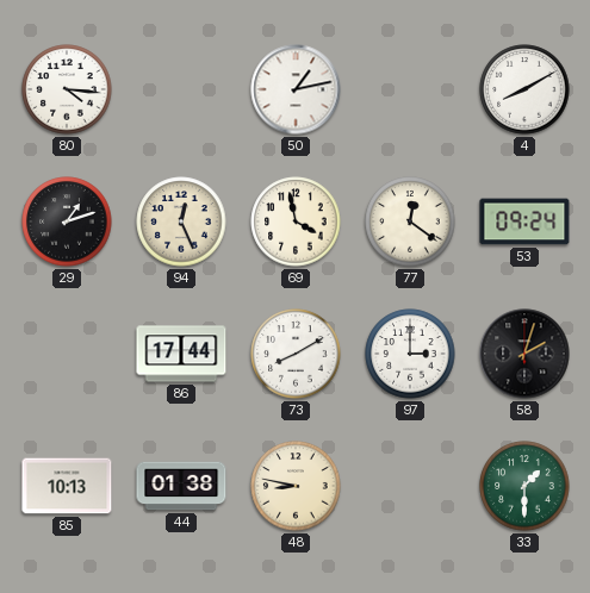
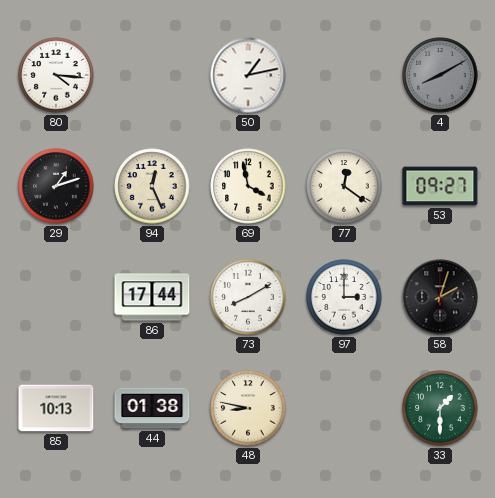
4 dial: white -> grey (440, 75)
53: 09:24 -> 09:27 (440, 186)
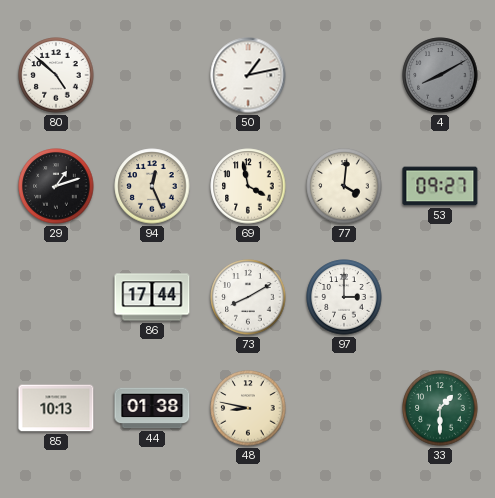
80: 4:16 -> 4:52 (56, 75)
77: 12:21 -> 4:01 (344, 186)
58: 2:03 -> none (440, 297)
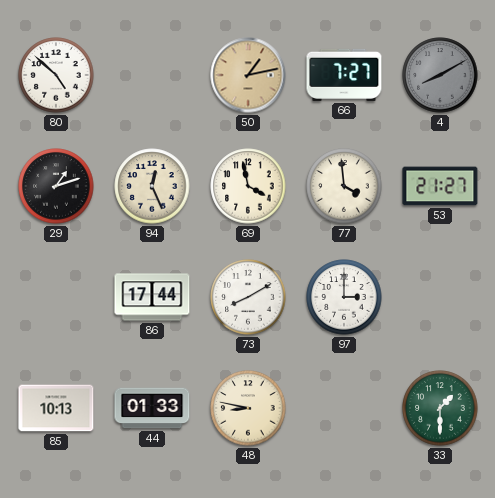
50 dial: white -> champagne (248, 75)
66: none -> 7:27 (344, 75)
77: 4:01 -> 3:59 (344, 186)
53: 09:27 -> 21:27 (440, 186)
44: 01:38 -> 01:33 (152, 408)
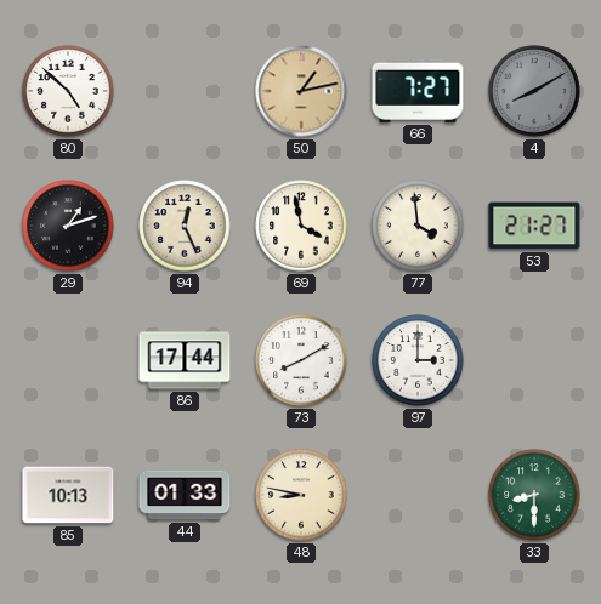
33: 1:30 -> 8:30 (534, 495)
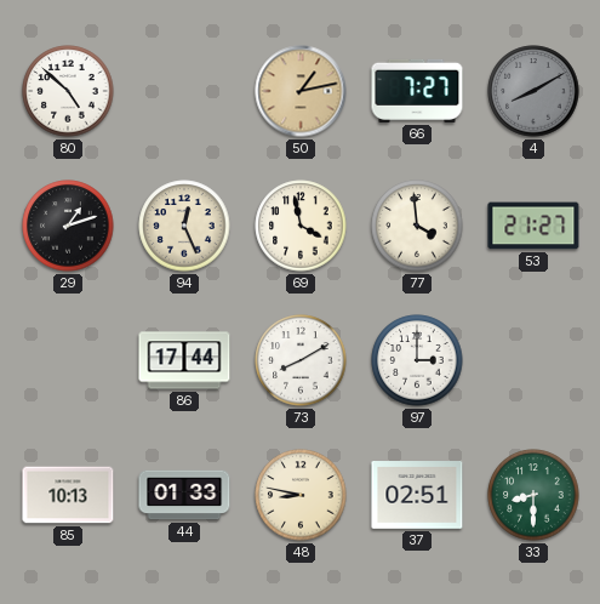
37: none -> 02:51 (417, 496)
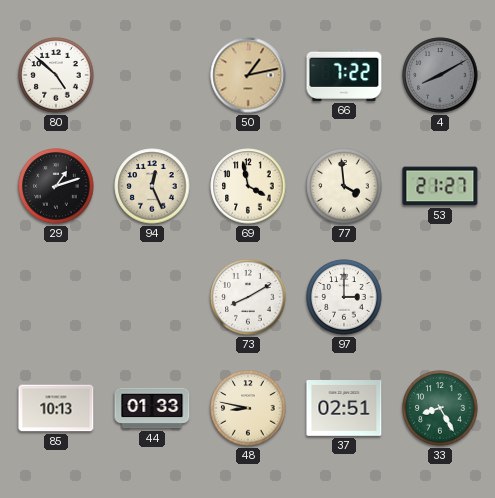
66: 7:27 -> 7:22 (344, 75)
86: 17:44 -> none (184, 360)
33: 8:30 -> 8:25 (440, 408)
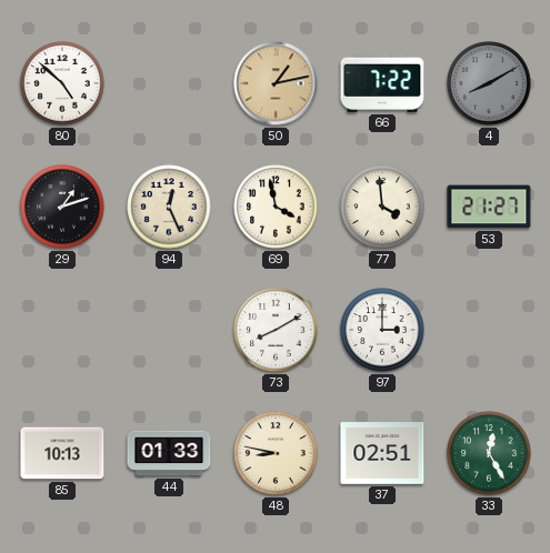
33: 8:25 -> 12:25 (489, 453)
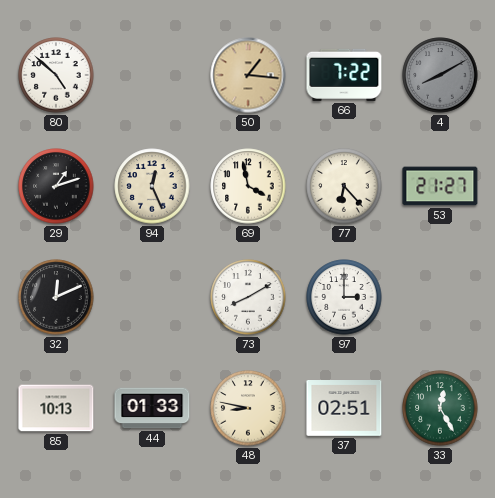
50: 1:13 -> 1:16 (248, 75)
77: 3:59 -> 6:23 (344, 186)
32: none -> 12:11 (56, 297)
